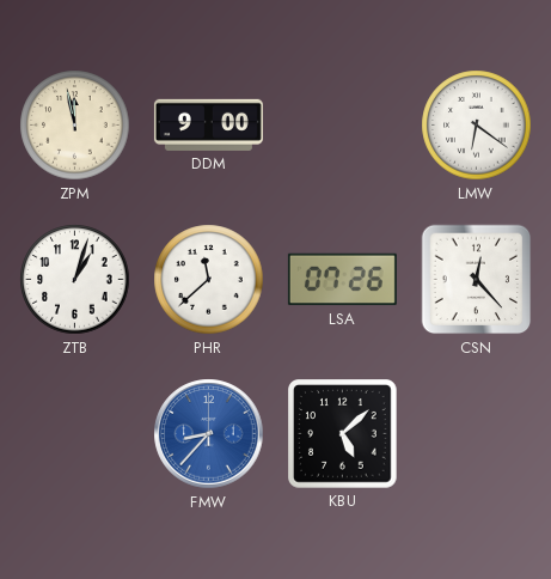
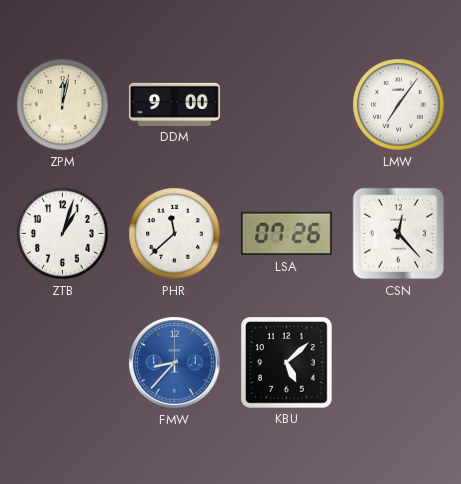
ZPM: 11:58 -> 12:02 (63, 105)
LMW: 6:21 -> 7:06 (399, 105)
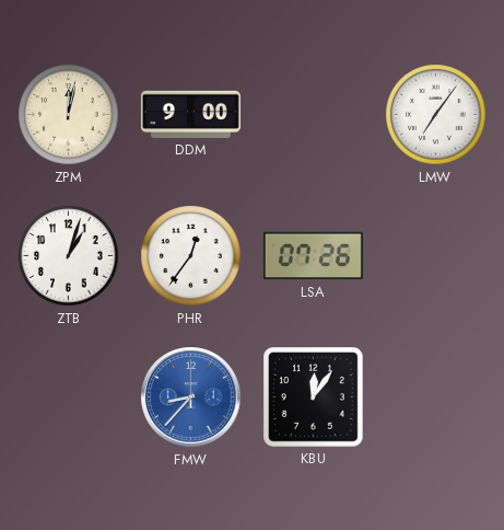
PHR: 11:38 -> 12:36 (191, 256)
CSN: 12:23 -> none (399, 234)
KBU: 5:08 -> 12:06 (314, 397)
